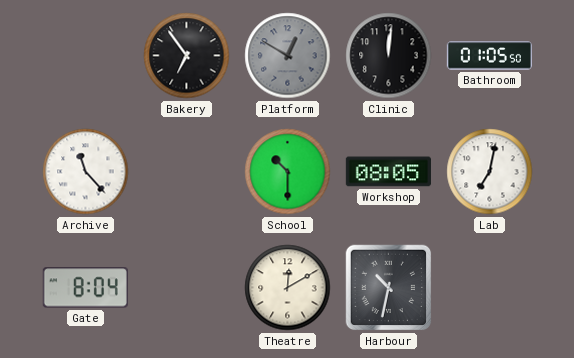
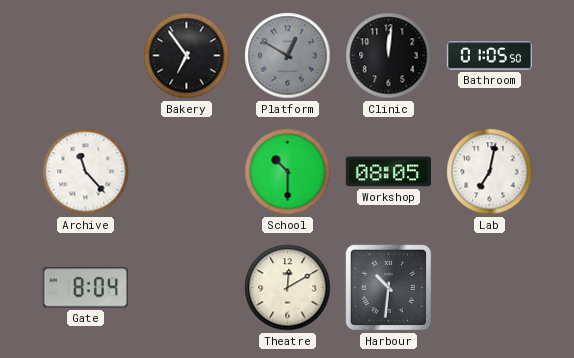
Harbour: 10:32 -> 10:31 (389, 288)
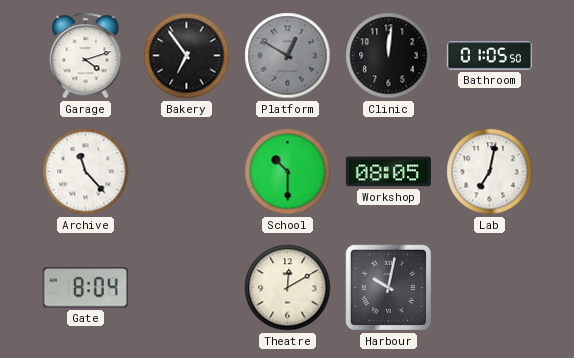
Garage: none -> 4:12 (86, 56)
Harbour: 10:31 -> 10:02 (389, 288)
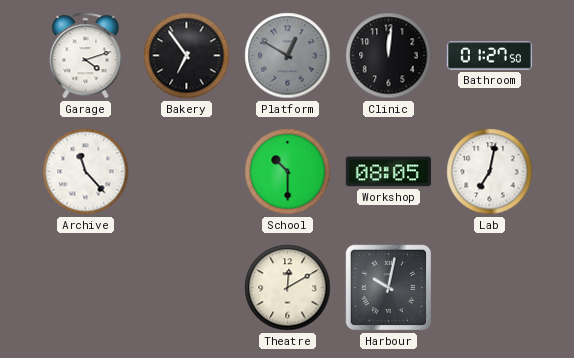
Bathroom: 01:05 -> 01:27 (489, 56)
Gate: 8:04 -> none (85, 288)
